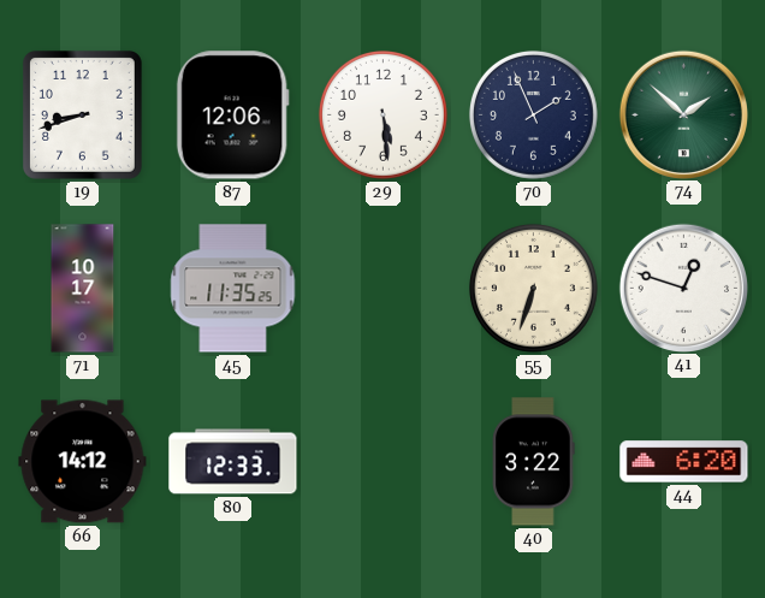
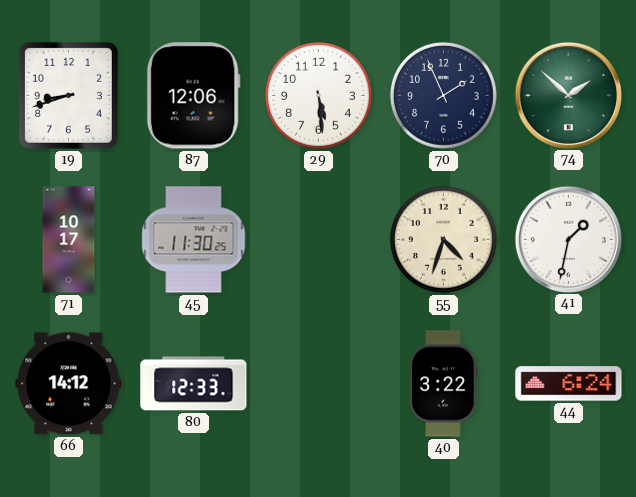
45: 11:35 -> 11:30 (194, 240)
55: 6:33 -> 4:33 (443, 239)
41: 12:48 -> 1:32 (568, 239)
44: 6:20 -> 6:24 (569, 384)
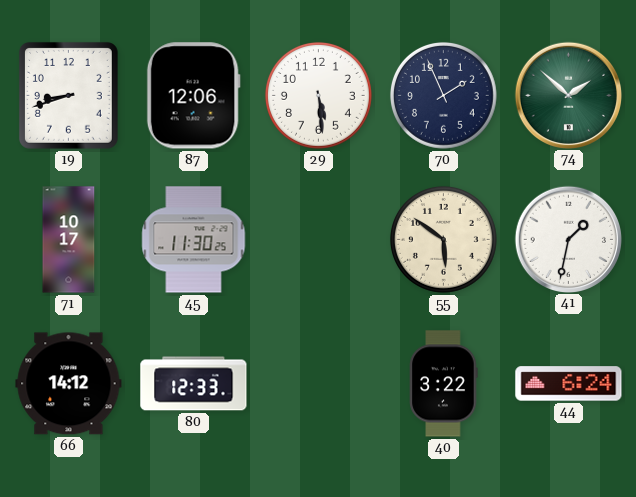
55: 4:33 -> 5:51 (443, 239)
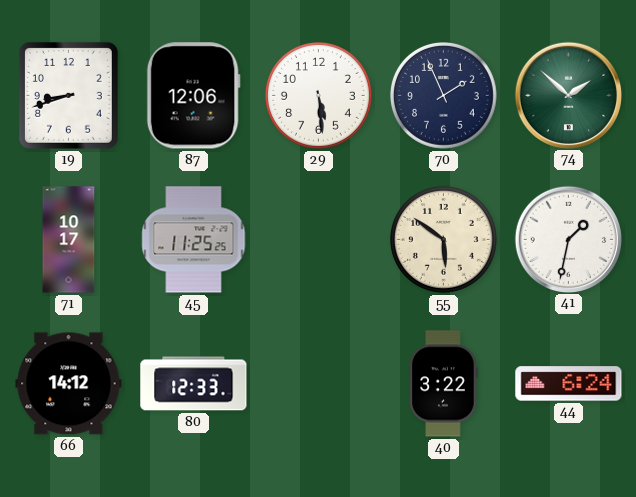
45: 11:30 -> 11:25 (194, 240)
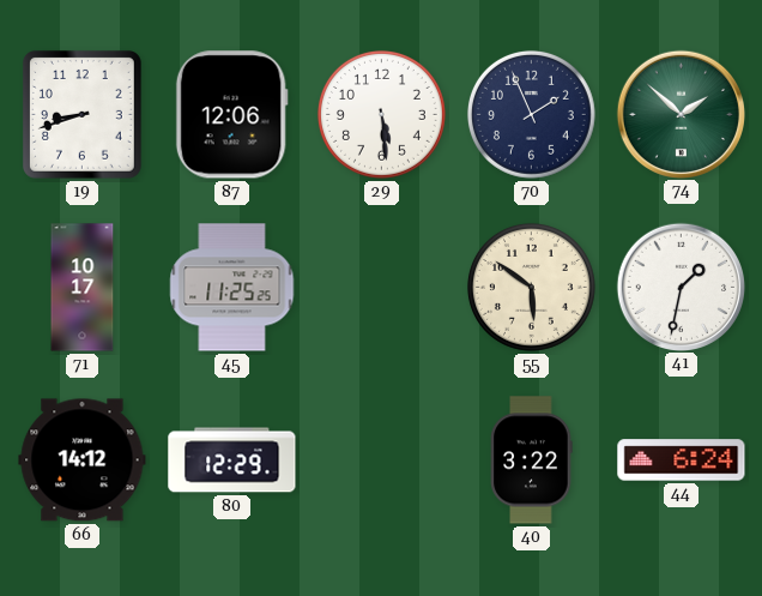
80: 12:33 -> 12:29 (232, 460)
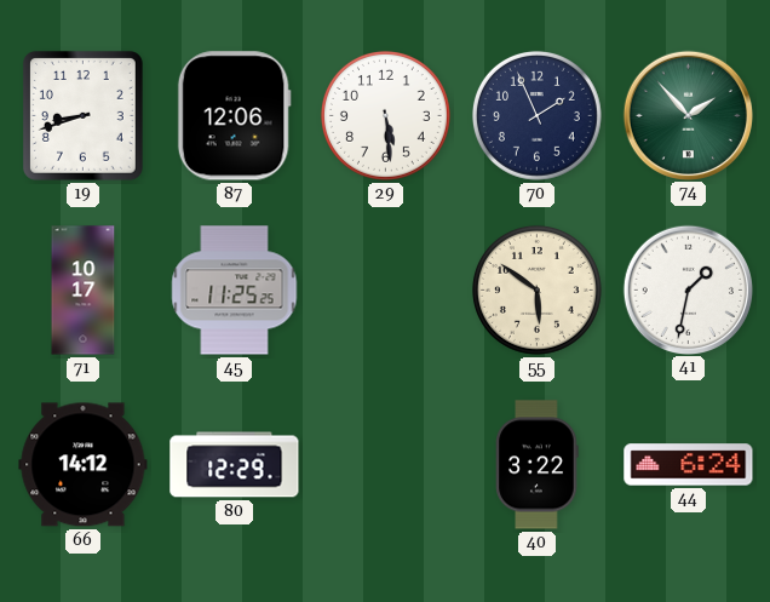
74: 1:52 -> 1:53 (688, 115)
